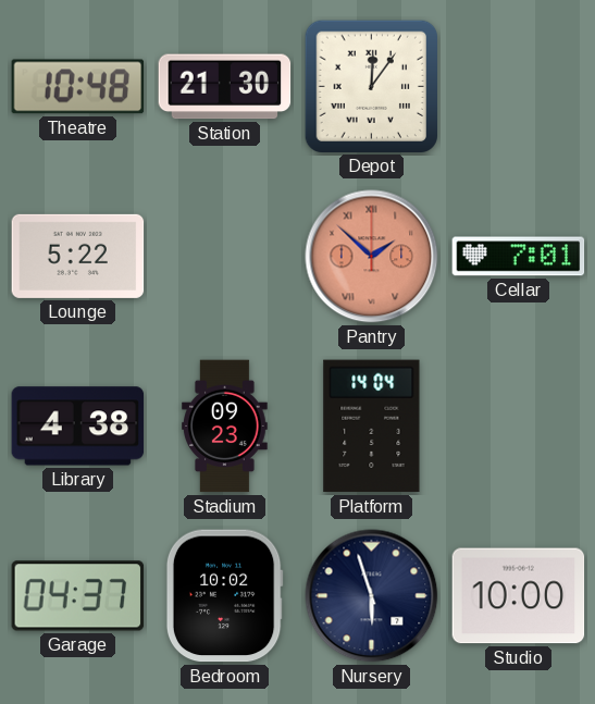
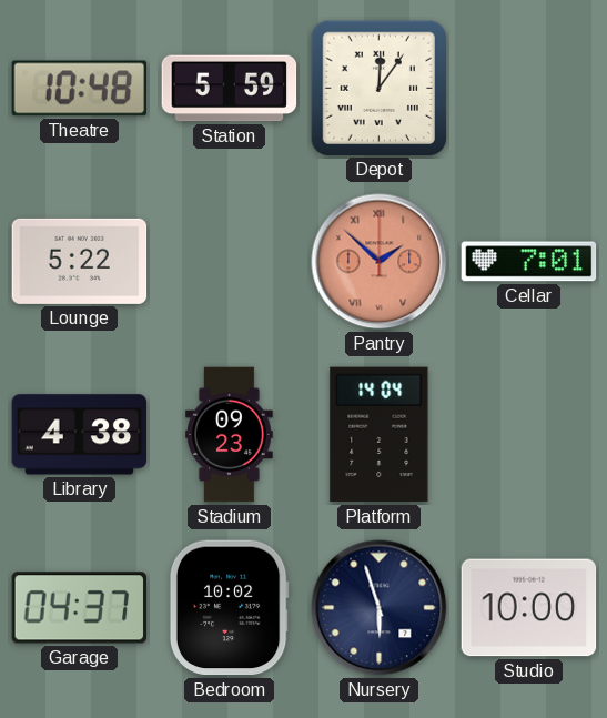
Station: 21:30 -> 5:59 (230, 89)
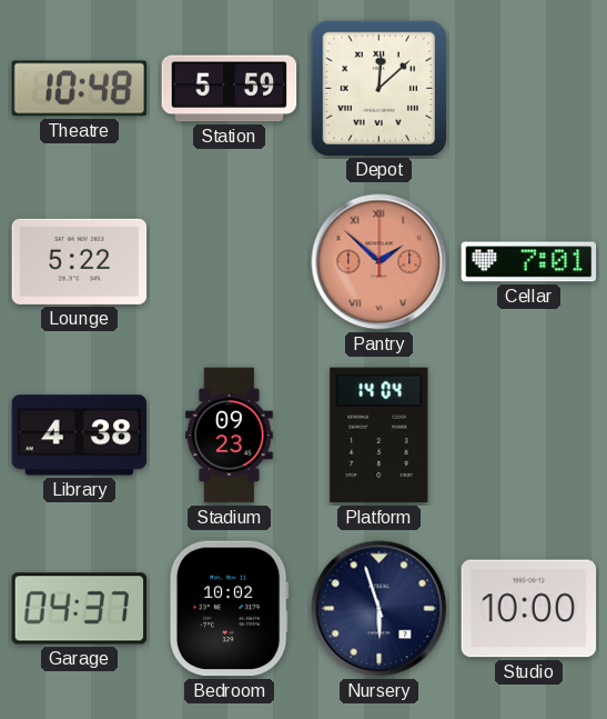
Depot: 12:06 -> 12:08 (378, 88)
